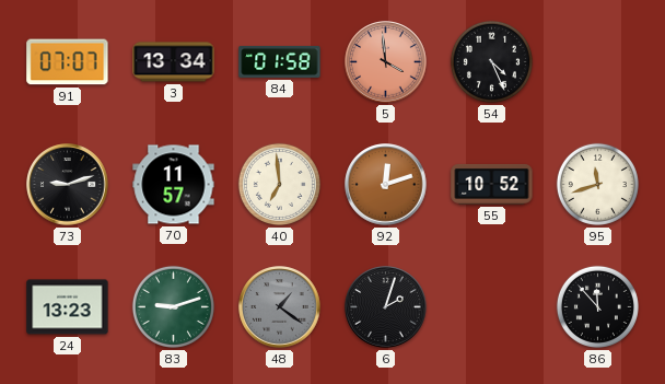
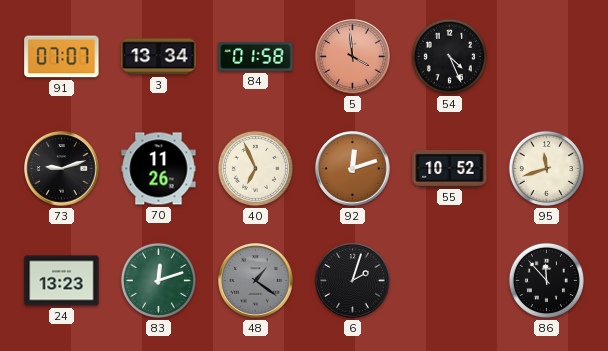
70: 11:57 -> 11:26 (159, 169)
40: 6:59 -> 6:56 (255, 168)
83: 9:12 -> 12:12 (158, 280)
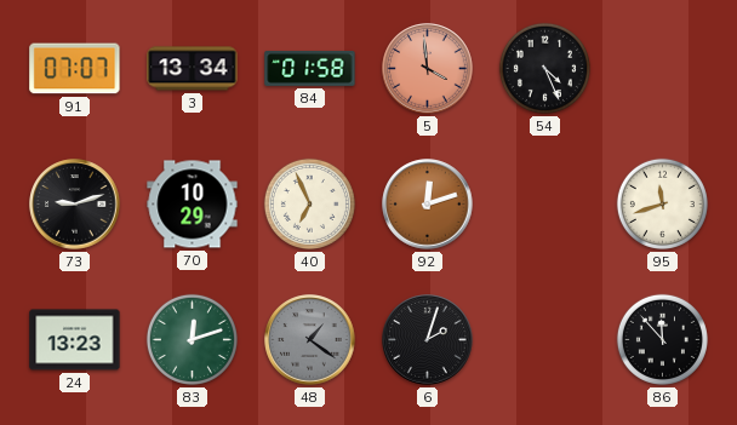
70: 11:26 -> 10:29 (193, 205)
55: 10:52 -> none (450, 168)
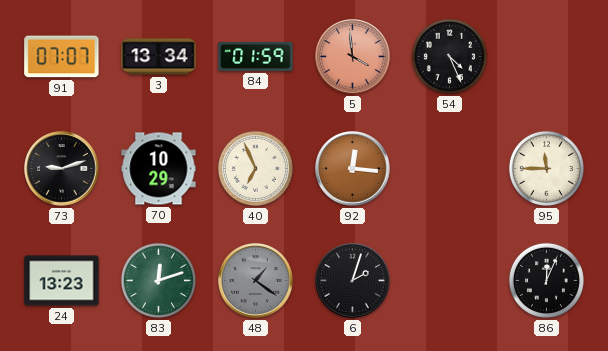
84: 01:58 -> 01:59 (256, 56)
92: 12:12 -> 12:16 (353, 169)
95: 11:42 -> 11:45 (546, 168)
86: 11:53 -> 12:04 (546, 280)
